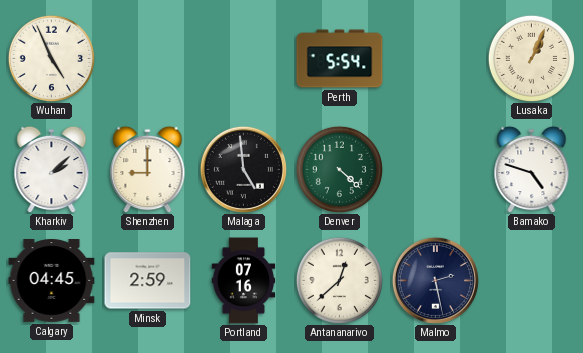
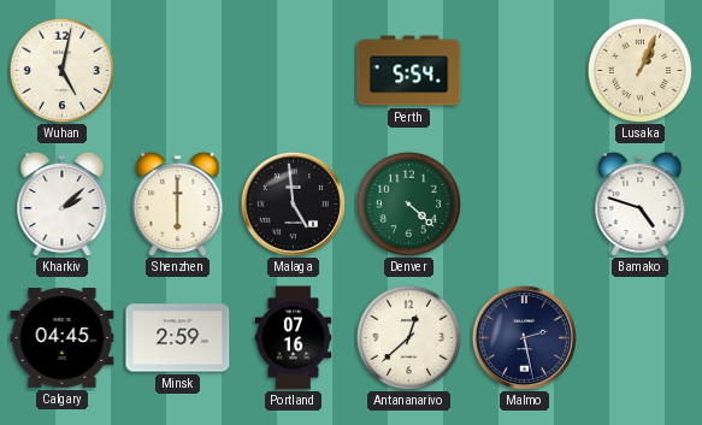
Wuhan: 4:56 -> 5:02 (61, 70)
Shenzhen: 9:00 -> 6:00 (178, 203)
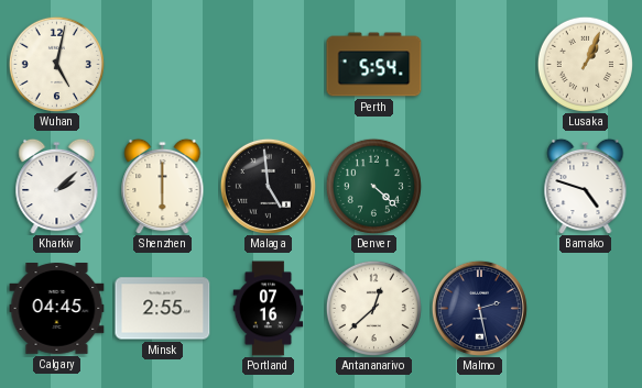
Minsk: 2:59 -> 2:55 (163, 309)
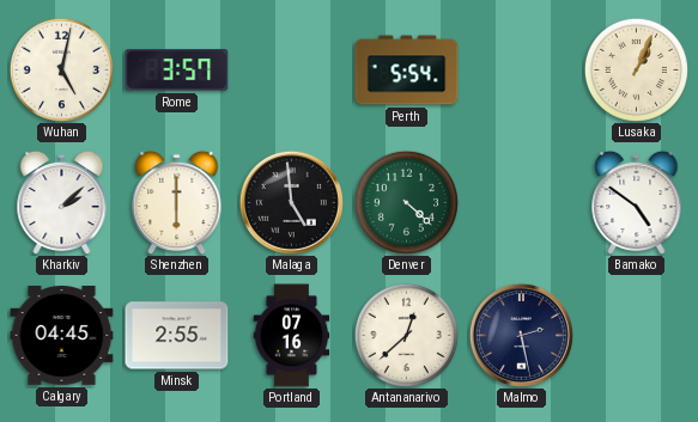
Rome: none -> 3:57 (177, 71)
Bamako: 4:48 -> 4:51 (637, 202)
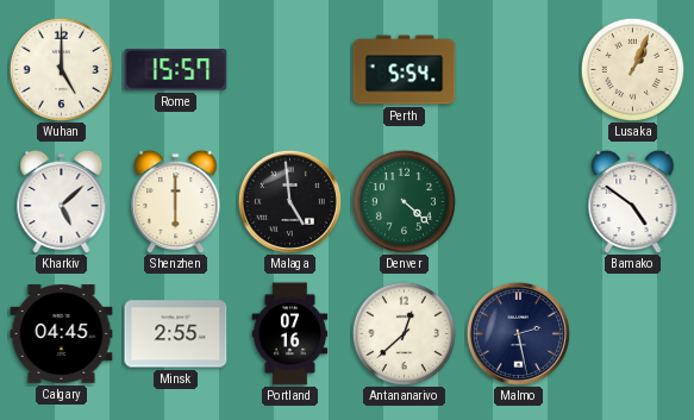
Wuhan: 5:02 -> 5:00 (61, 69)
Rome: 3:57 -> 15:57 (176, 70)
Kharkiv: 2:08 -> 5:08 (62, 201)
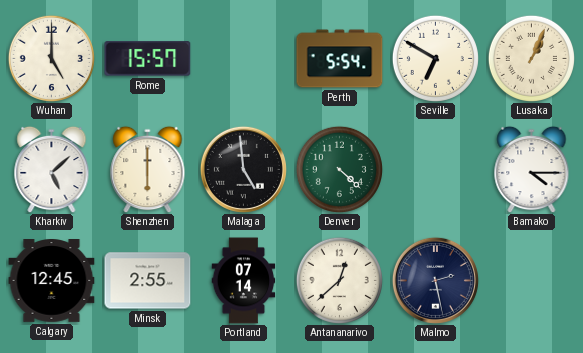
Seville: none -> 6:50 (435, 58)
Bamako: 4:51 -> 4:15 (532, 169)
Calgary: 04:45 -> 12:45 (52, 281)
Portland: 07:16 -> 07:14 (244, 281)
